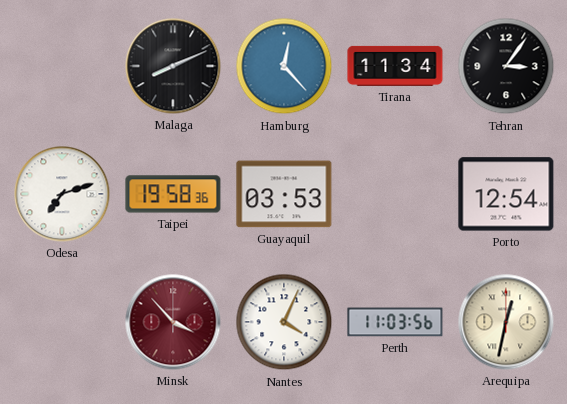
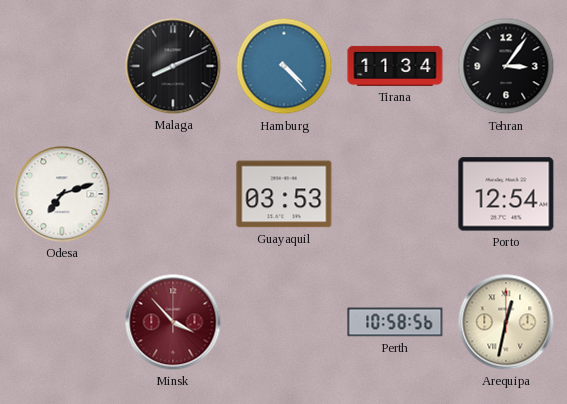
Hamburg: 12:23 -> 4:23 (284, 66)
Taipei: 19:58 -> none (173, 194)
Nantes: 4:04 -> none (284, 322)
Perth: 11:03 -> 10:58 (395, 322)
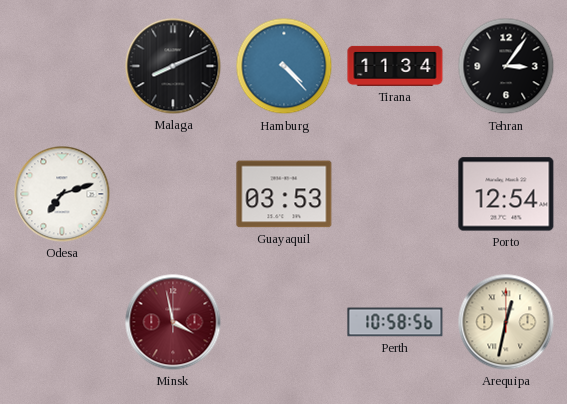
Minsk: 3:53 -> 3:58 (173, 322)
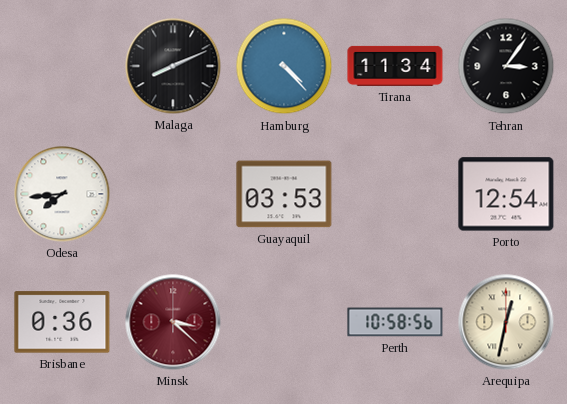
Odesa: 7:12 -> 7:44 (62, 194)
Brisbane: none -> 0:36 (62, 322)
Minsk: 3:58 -> 3:22 (173, 322)
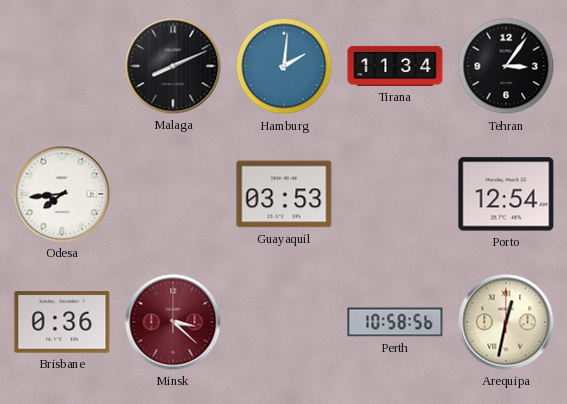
Hamburg: 4:23 -> 2:01 (284, 66)
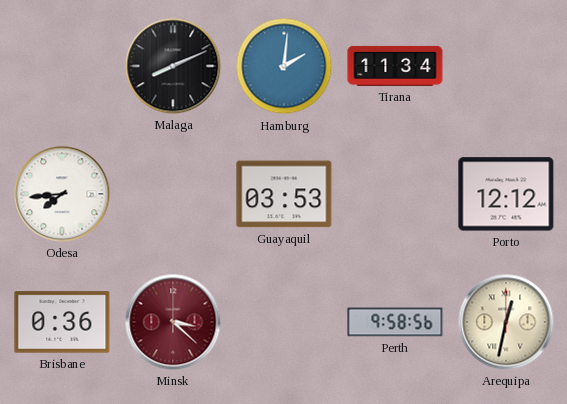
Tehran: 3:06 -> none (506, 66)
Porto: 12:54 -> 12:12 (506, 194)
Perth: 10:58 -> 9:58 (395, 322)
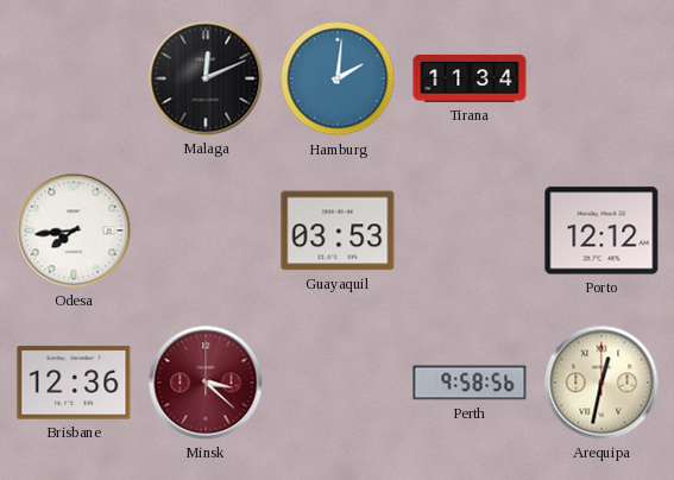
Malaga: 8:11 -> 12:11 (206, 78)
Brisbane: 0:36 -> 12:36 (74, 383)
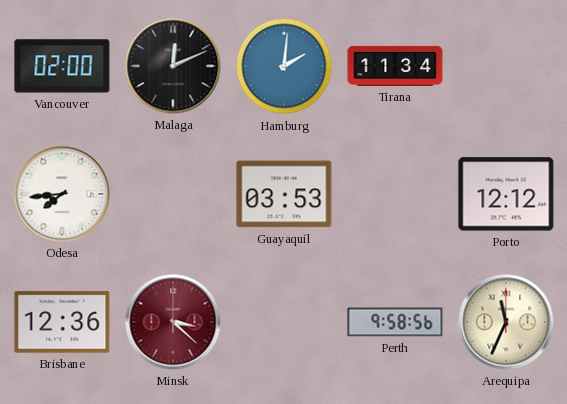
Vancouver: none -> 02:00 (62, 66)
Arequipa: 12:32 -> 11:34 (506, 322)
